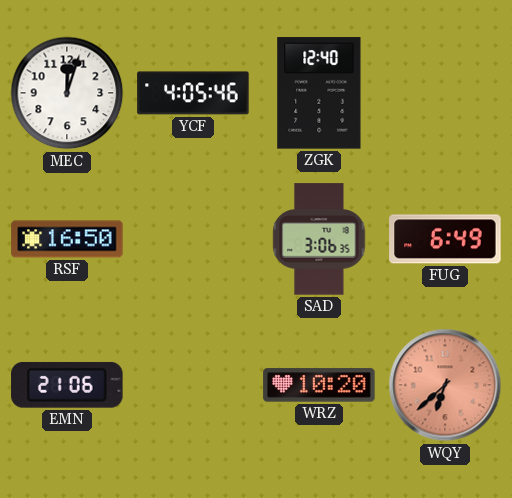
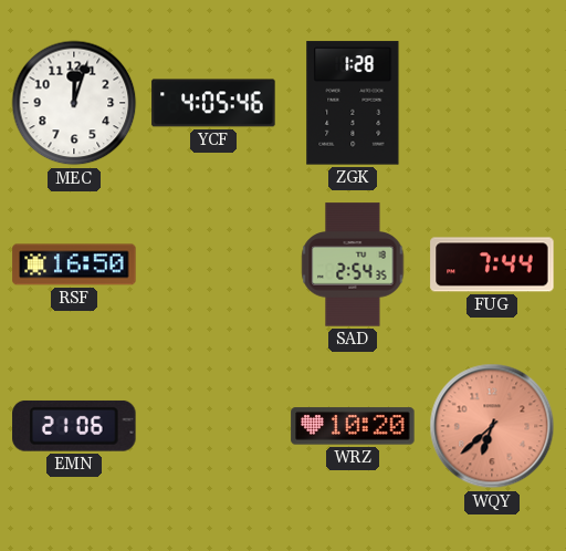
ZGK: 12:40 -> 1:28 (353, 103)
SAD: 3:06 -> 2:54 (353, 264)
FUG: 6:49 -> 7:44 (492, 264)
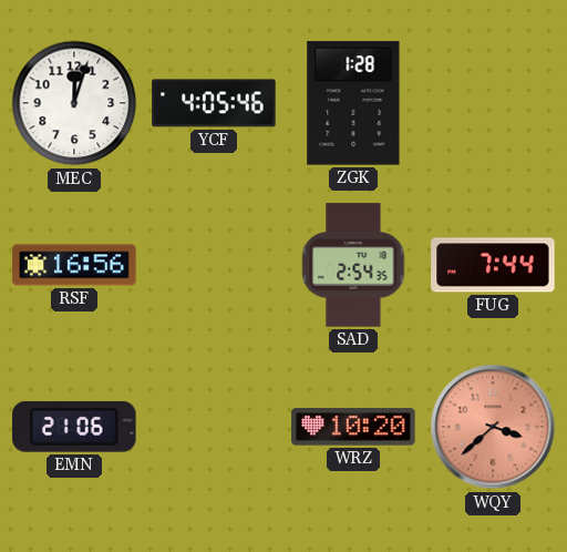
RSF: 16:50 -> 16:56 (74, 265)
WQY: 6:38 -> 3:38 (493, 427)
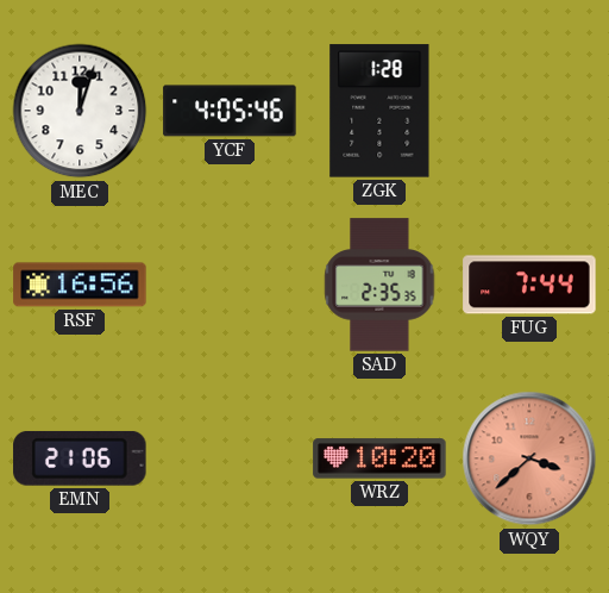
SAD: 2:54 -> 2:35 (379, 285)
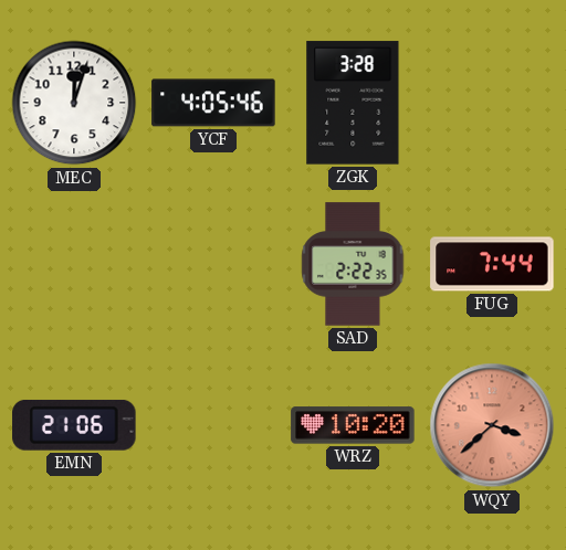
ZGK: 1:28 -> 3:28 (353, 103)
RSF: 16:56 -> none (80, 285)
SAD: 2:35 -> 2:22 (353, 264)
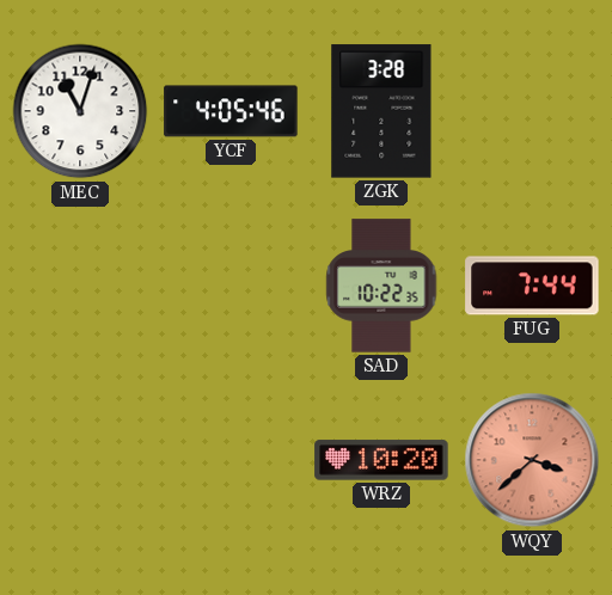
MEC: 12:03 -> 11:03 (80, 111)
SAD: 2:22 -> 10:22 (381, 286)
EMN: 21:06 -> none (74, 425)
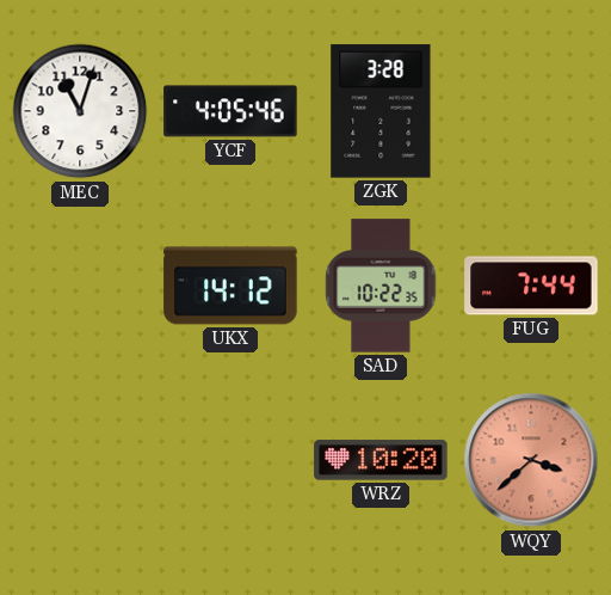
UKX: none -> 14:12 (230, 286)
